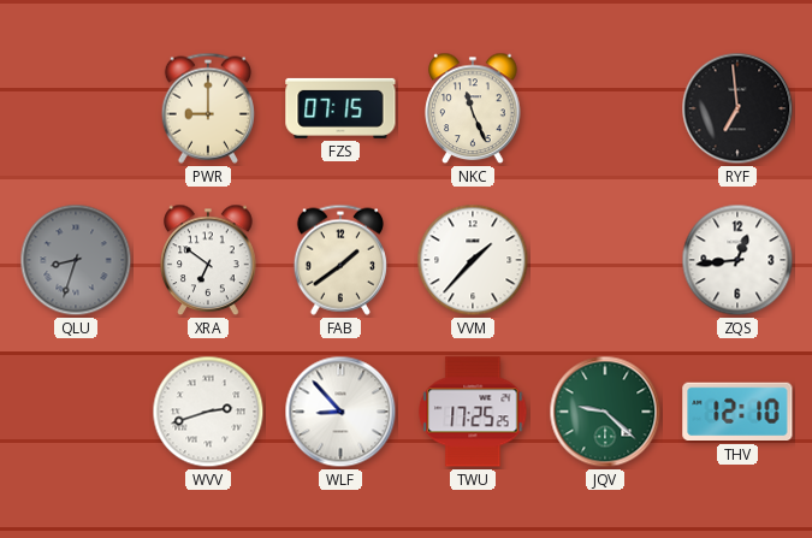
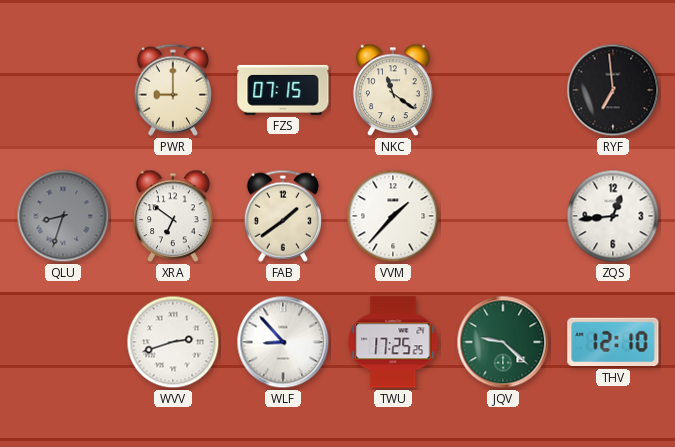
NKC: 11:26 -> 11:21 (393, 90)
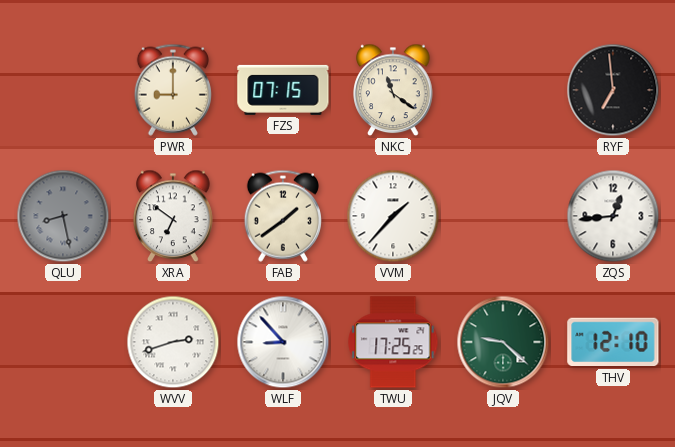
QLU: 8:33 -> 8:28 (63, 216)
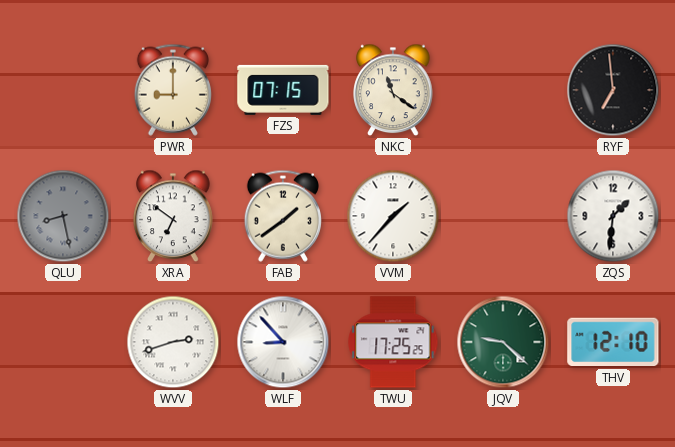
ZQS: 12:44 -> 1:31 (613, 216)
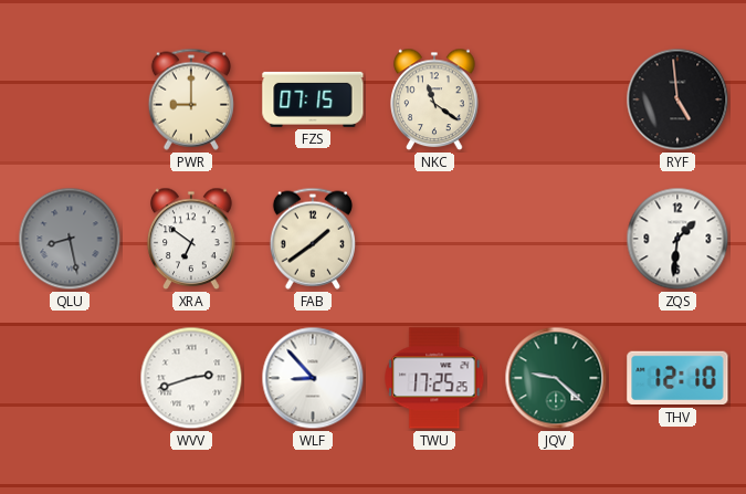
RYF: 6:59 -> 4:59 (677, 99)
VVM: 1:37 -> none (393, 216)
